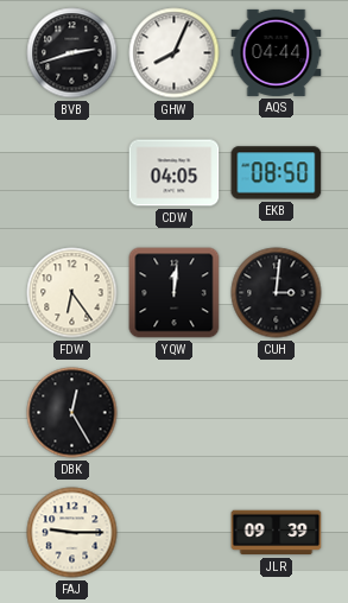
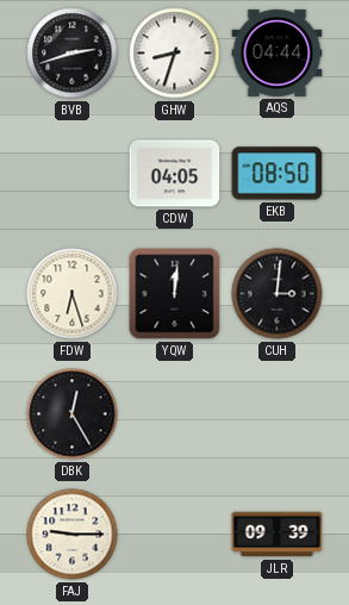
GHW: 8:04 -> 8:33 (175, 54)
FDW: 6:24 -> 6:27 (73, 294)
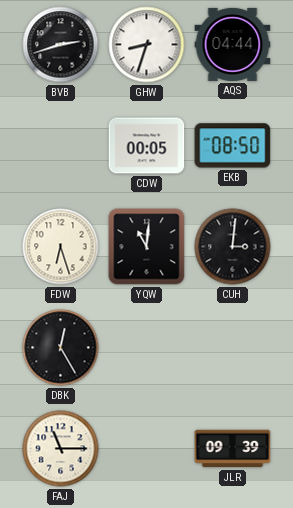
CDW: 04:05 -> 00:05 (147, 146)
YQW: 12:01 -> 11:01 (147, 247)
FAJ: 9:15 -> 11:15 (61, 449)
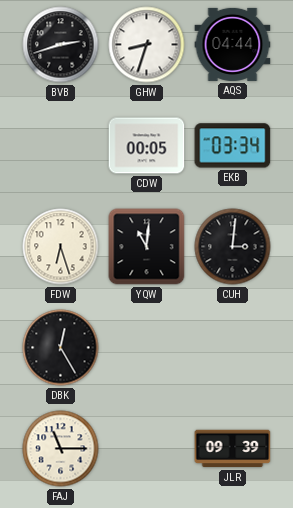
EKB: 08:50 -> 03:34 (233, 146)
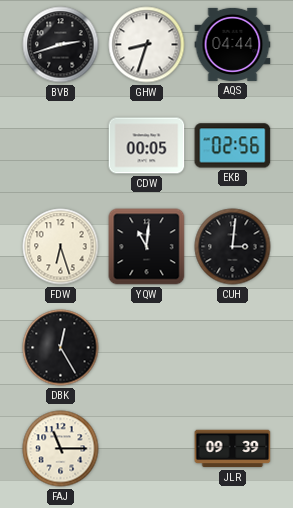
EKB: 03:34 -> 02:56 (233, 146)
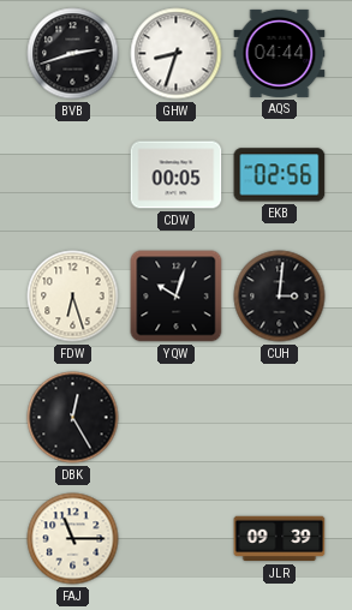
YQW: 11:01 -> 10:03 (177, 297)
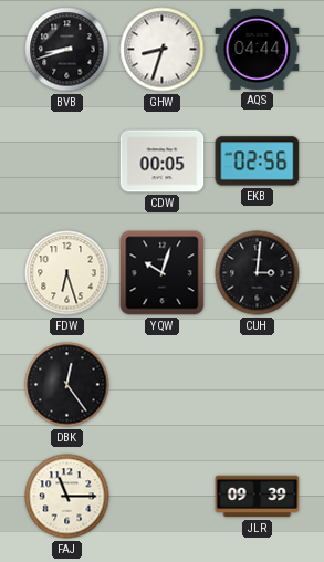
BVB: 2:42 -> 8:42 (67, 50)
DBK: 12:25 -> 12:24 (67, 385)
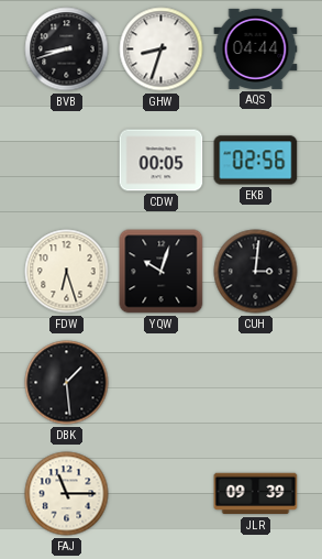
DBK: 12:24 -> 1:29 (67, 383)
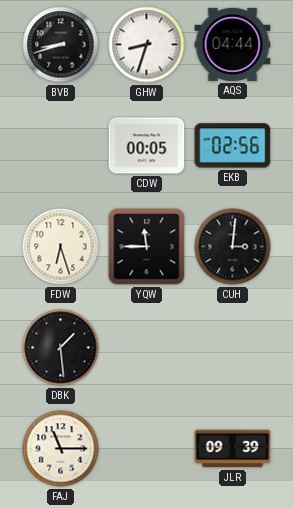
YQW: 10:03 -> 11:45 (147, 247)
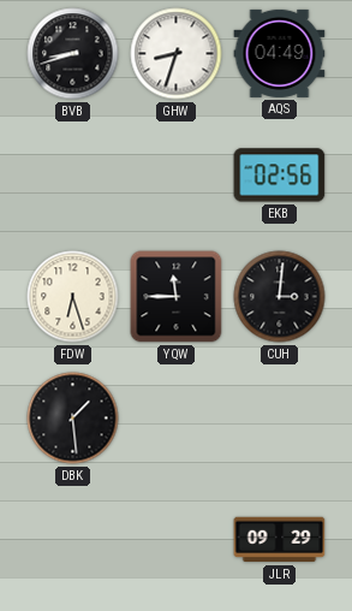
AQS: 04:44 -> 04:49 (280, 53)
CDW: 00:05 -> none (147, 146)
FAJ: 11:15 -> none (61, 449)
JLR: 09:39 -> 09:29 (280, 540)
